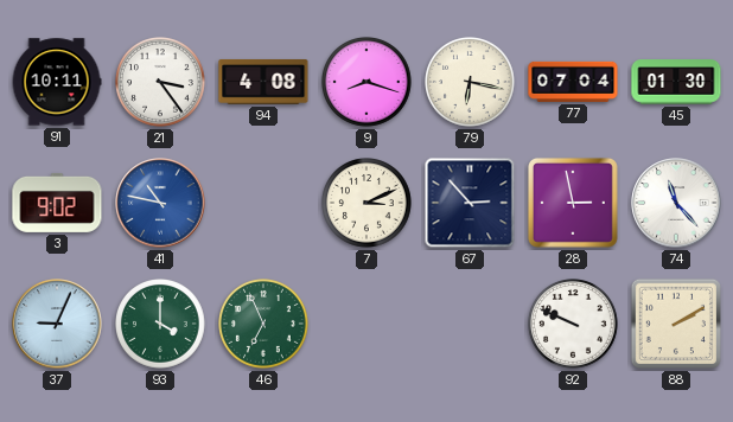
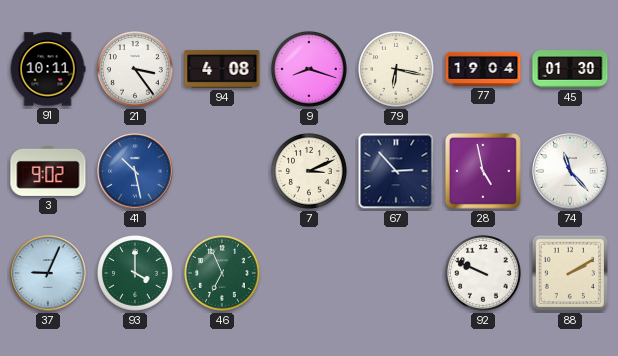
77: 07:04 -> 19:04 (483, 69)
41: 10:47 -> 10:28 (135, 171)
28: 2:58 -> 4:58 (483, 171)
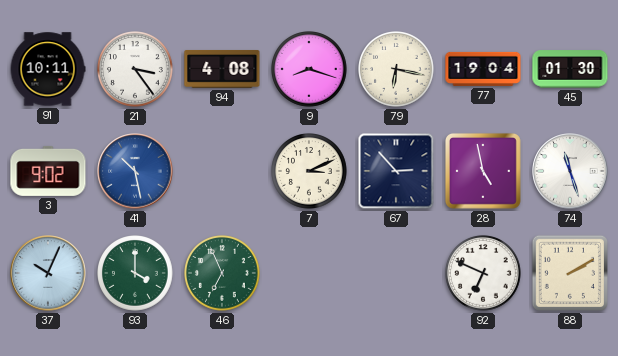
74: 11:23 -> 11:27 (570, 171)
37: 9:04 -> 10:04 (48, 273)
92: 9:49 -> 6:49 (484, 274)
